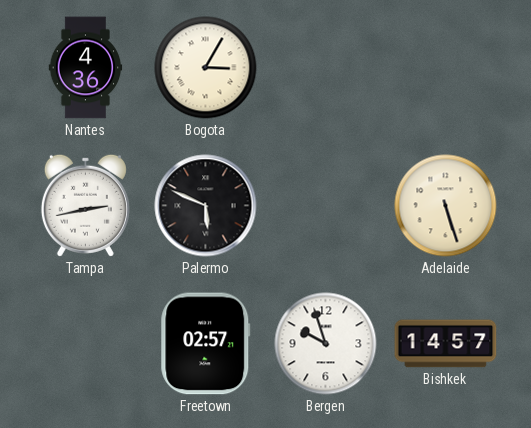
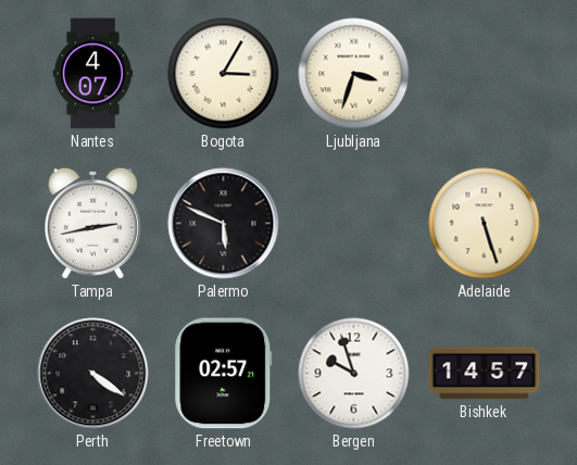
Nantes: 4:36 -> 4:07 (93, 74)
Ljubljana: none -> 3:33 (354, 74)
Perth: none -> 4:21 (93, 374)
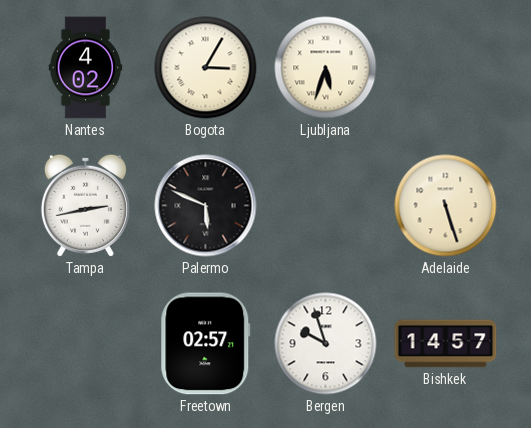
Nantes: 4:07 -> 4:02 (86, 68)
Ljubljana: 3:33 -> 5:33 (326, 68)
Perth: 4:21 -> none (93, 374)
